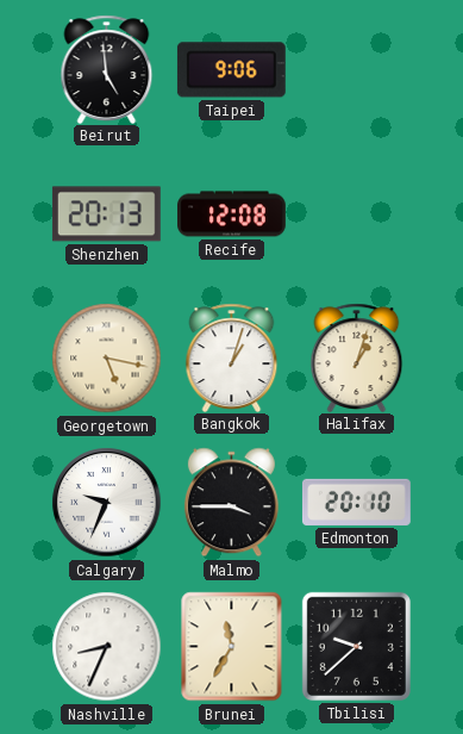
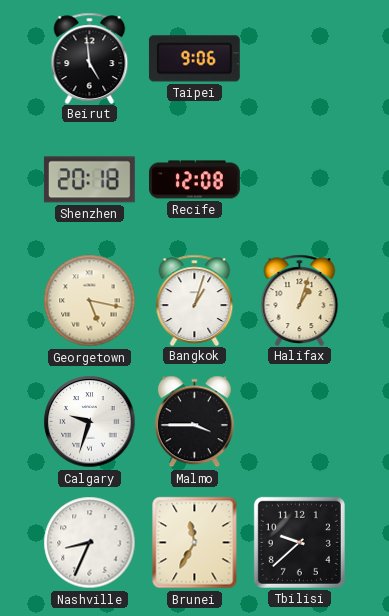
Shenzhen: 20:13 -> 20:18 (89, 180)
Calgary: 9:34 -> 9:33 (90, 422)
Edmonton: 20:10 -> none (356, 502)
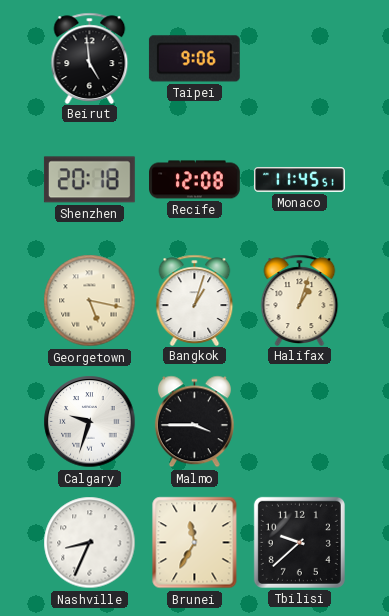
Monaco: none -> 11:45 (300, 180)
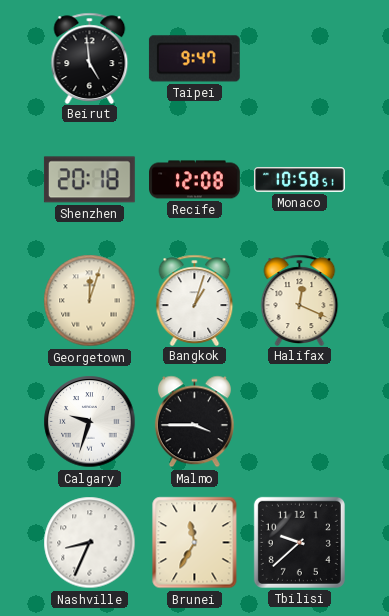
Taipei: 9:06 -> 9:47 (194, 59)
Monaco: 11:45 -> 10:58 (300, 180)
Georgetown: 5:17 -> 12:03 (90, 301)
Halifax: 1:03 -> 12:19 (300, 300)
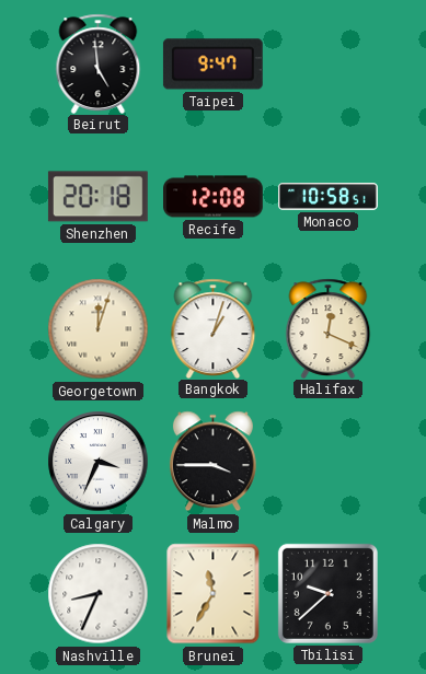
Calgary: 9:33 -> 3:34 (99, 462)
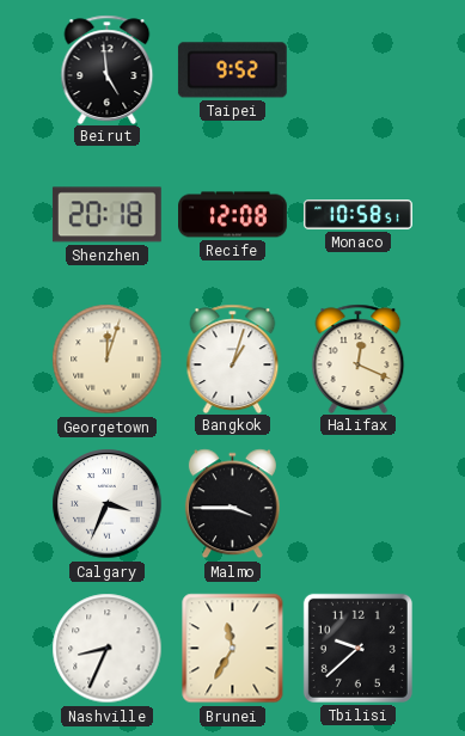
Taipei: 9:47 -> 9:52 (232, 70)
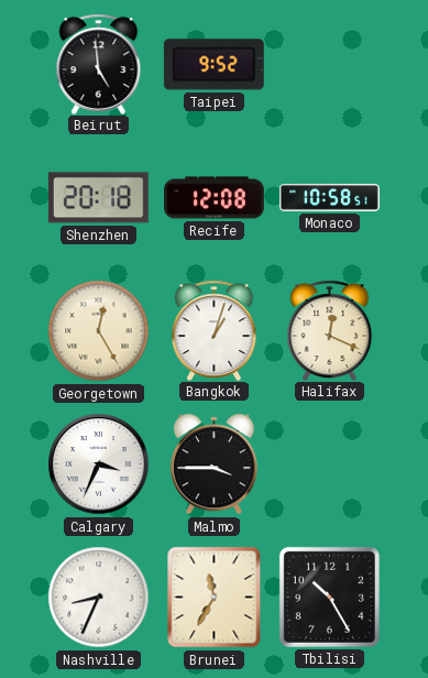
Georgetown: 12:03 -> 12:25 (99, 331)
Tbilisi: 9:38 -> 10:25 (329, 597)
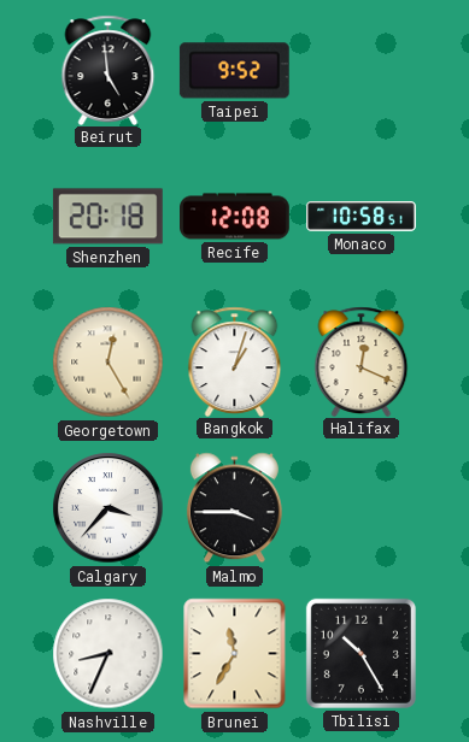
Calgary: 3:34 -> 3:37 (109, 508)
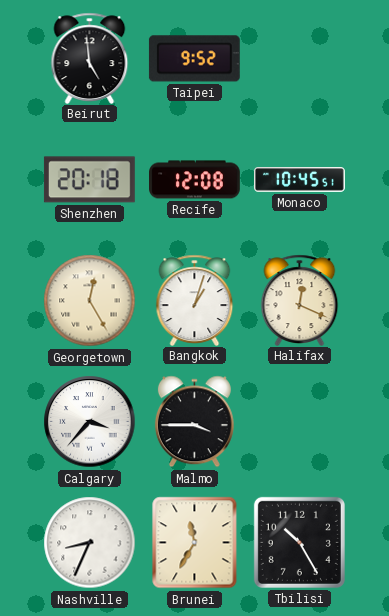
Monaco: 10:58 -> 10:45 (300, 180)
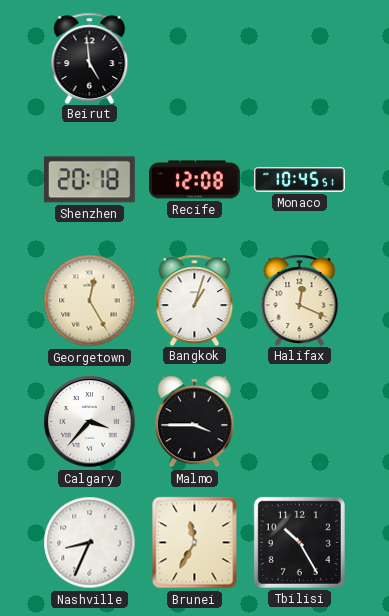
Taipei: 9:52 -> none (194, 59)
